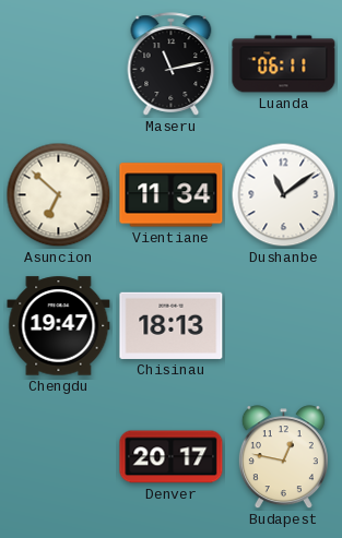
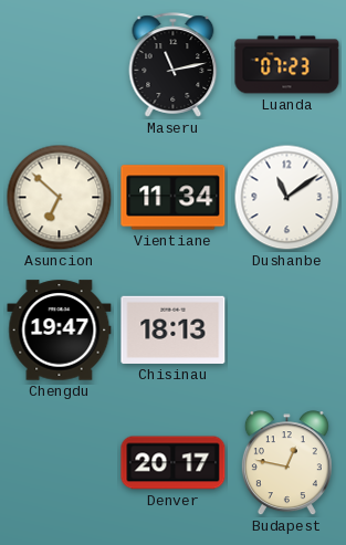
Luanda: 06:11 -> 07:23 (287, 65)
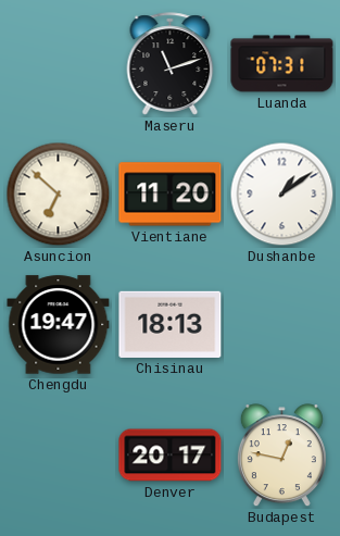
Maseru: 11:13 -> 11:12 (171, 64)
Luanda: 07:23 -> 07:31 (282, 64)
Vientiane: 11:34 -> 11:20 (171, 195)
Dushanbe: 11:09 -> 1:09 (282, 195)
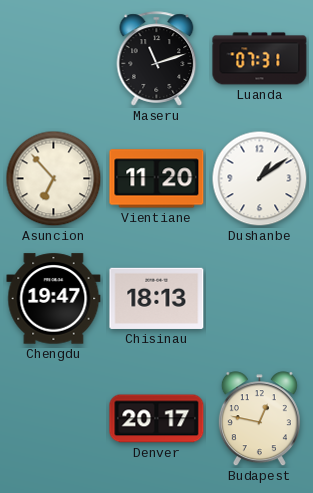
Asuncion: 6:52 -> 6:53 (54, 179)
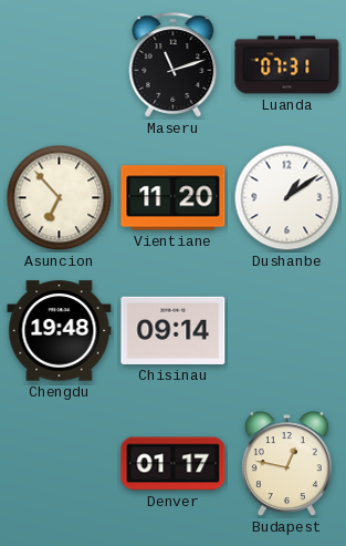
Chengdu: 19:47 -> 19:48 (60, 331)
Chisinau: 18:13 -> 09:14 (174, 330)
Denver: 20:17 -> 01:17 (174, 464)
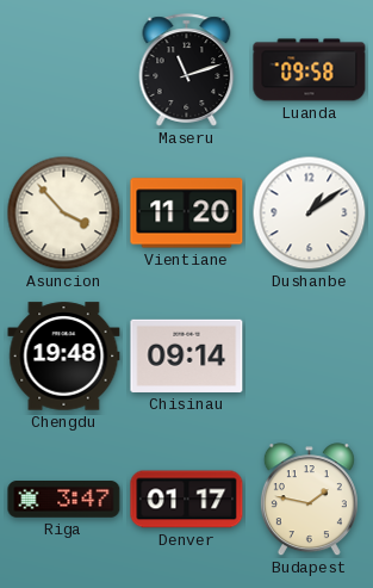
Luanda: 07:31 -> 09:58 (310, 70)
Asuncion: 6:53 -> 3:53 (64, 213)
Riga: none -> 3:47 (64, 500)
Budapest: 12:47 -> 1:47 (309, 500)
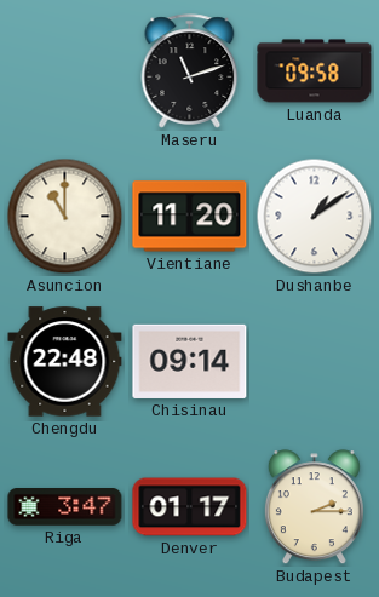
Asuncion: 3:53 -> 11:00 (65, 217)
Chengdu: 19:48 -> 22:48 (65, 362)
Budapest: 1:47 -> 2:15 (314, 507)
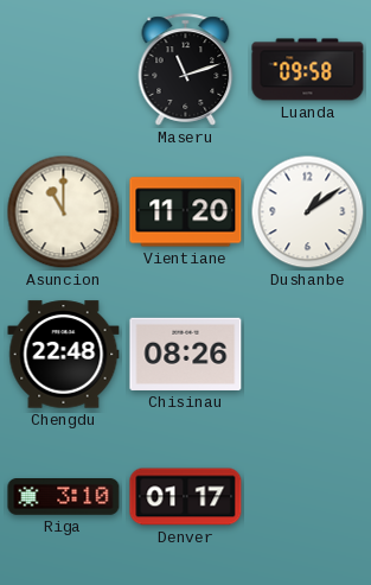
Chisinau: 09:14 -> 08:26 (186, 354)
Riga: 3:47 -> 3:10 (64, 497)
Budapest: 2:15 -> none (314, 507)
